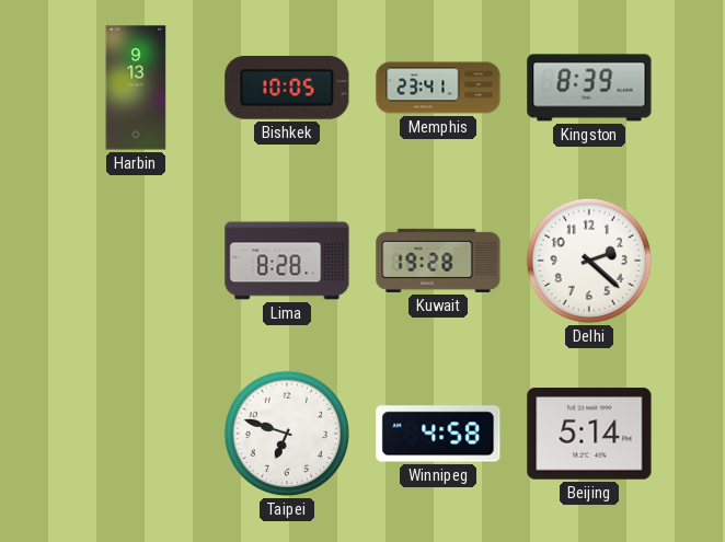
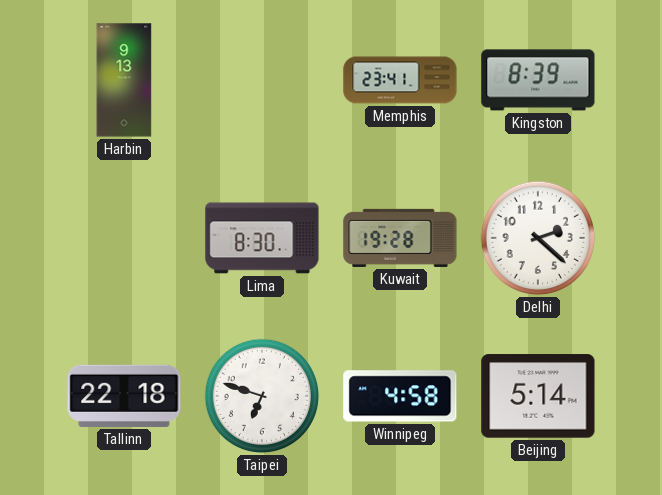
Bishkek: 10:05 -> none (287, 88)
Lima: 8:28 -> 8:30 (262, 238)
Tallinn: none -> 22:18 (124, 396)
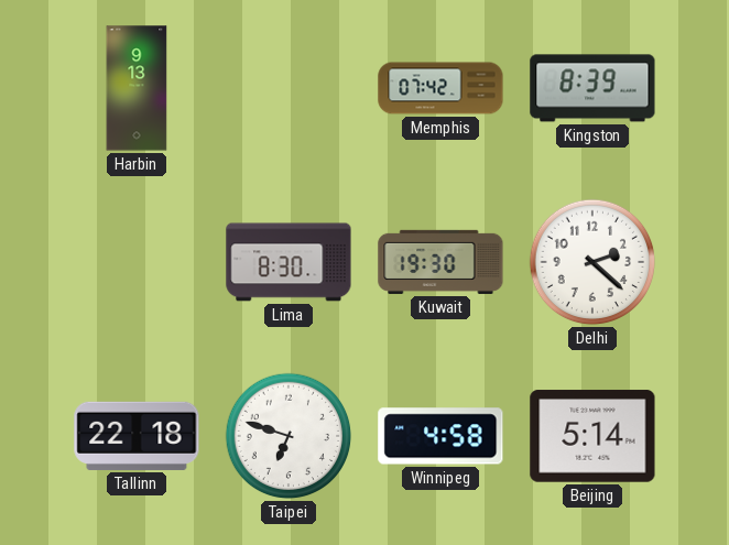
Memphis: 23:41 -> 07:42 (440, 88)
Kuwait: 19:28 -> 19:30 (440, 262)
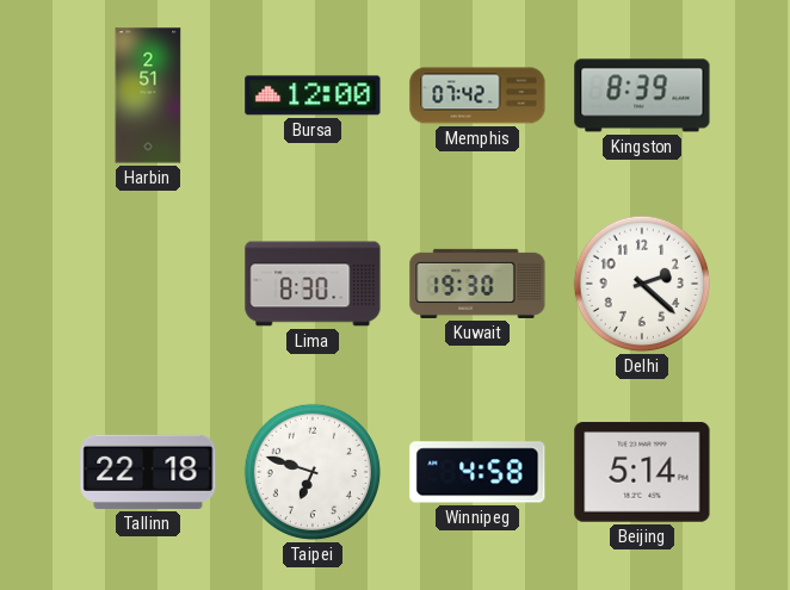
Harbin: 9:13 -> 2:51 (148, 95)
Bursa: none -> 12:00 (313, 95)
